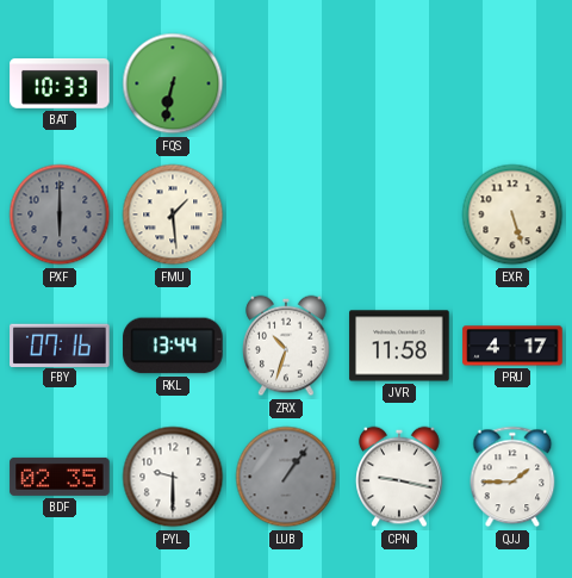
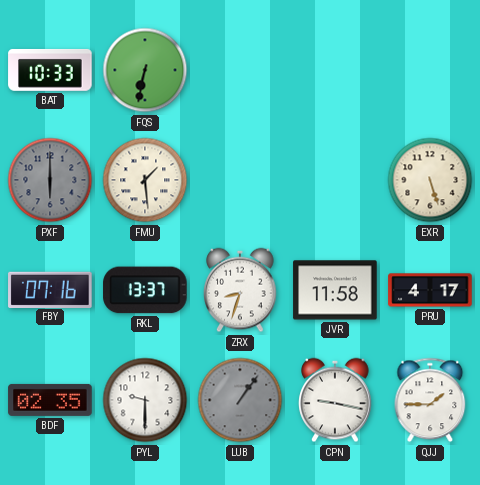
RKL: 13:44 -> 13:37 (145, 290)
ZRX: 10:33 -> 8:33 (240, 290)
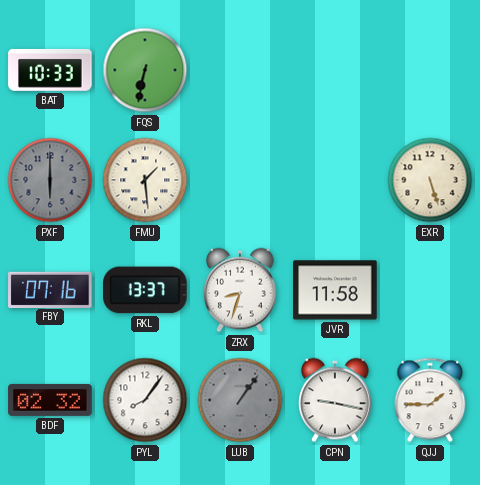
PRU: 4:17 -> none (430, 290)
BDF: 02:35 -> 02:32 (50, 400)
PYL: 9:30 -> 8:06 (145, 400)
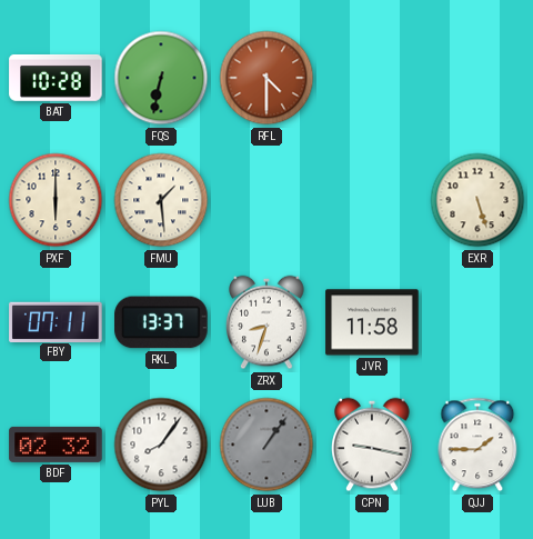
BAT: 10:33 -> 10:28 (56, 78)
RFL: none -> 4:30 (266, 78)
PXF dial: grey -> cream (56, 200)
FBY: 07:16 -> 07:11 (56, 321)
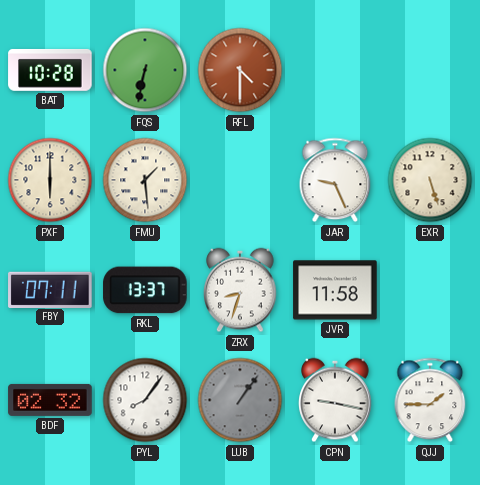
JAR: none -> 9:26 (335, 180)
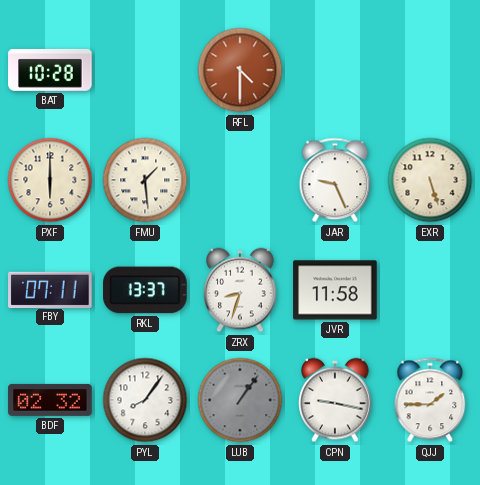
FQS: 6:32 -> none (145, 70)
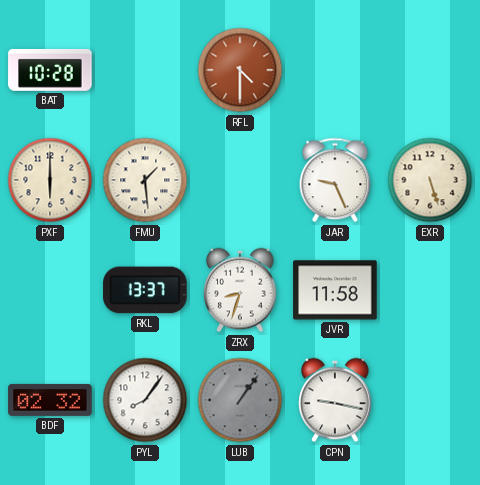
FBY: 07:11 -> none (50, 289)
QJJ: 1:45 -> none (430, 400)
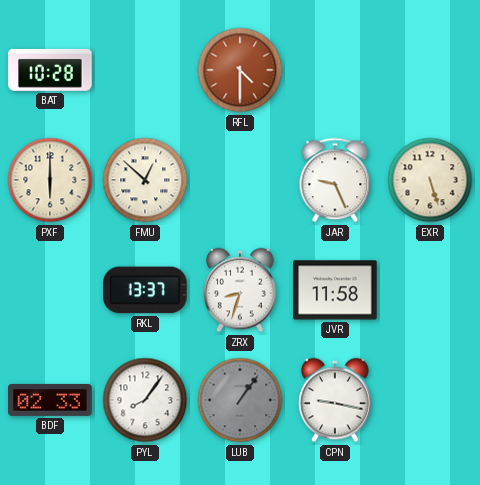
FMU: 1:29 -> 12:52 (145, 180)
BDF: 02:32 -> 02:33 (50, 400)
